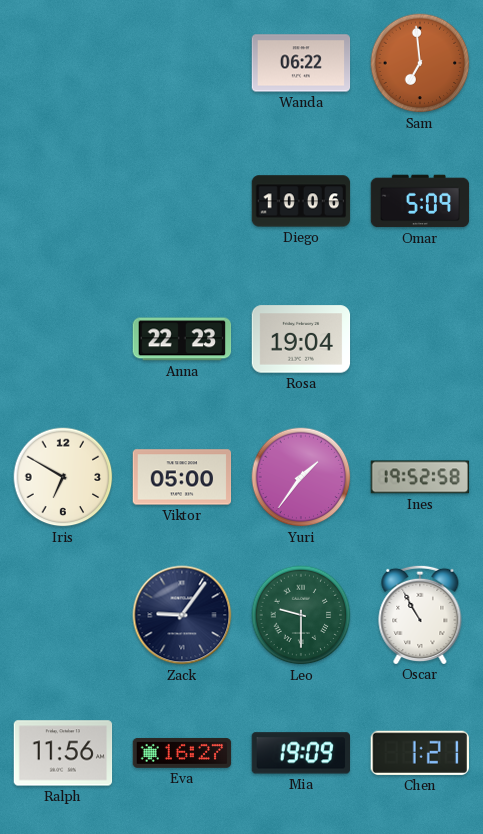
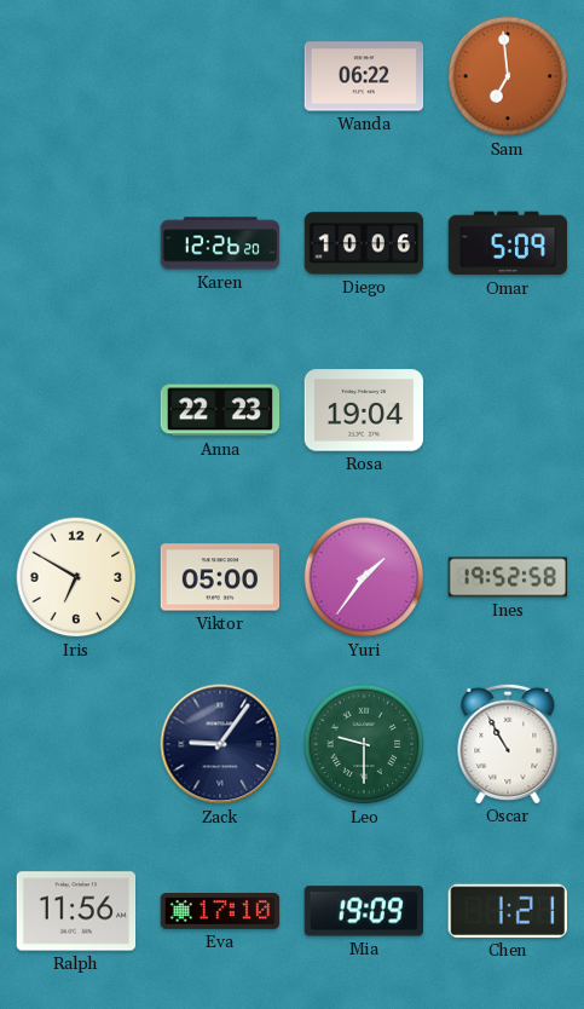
Karen: none -> 12:26 (220, 243)
Eva: 16:27 -> 17:10 (220, 911)
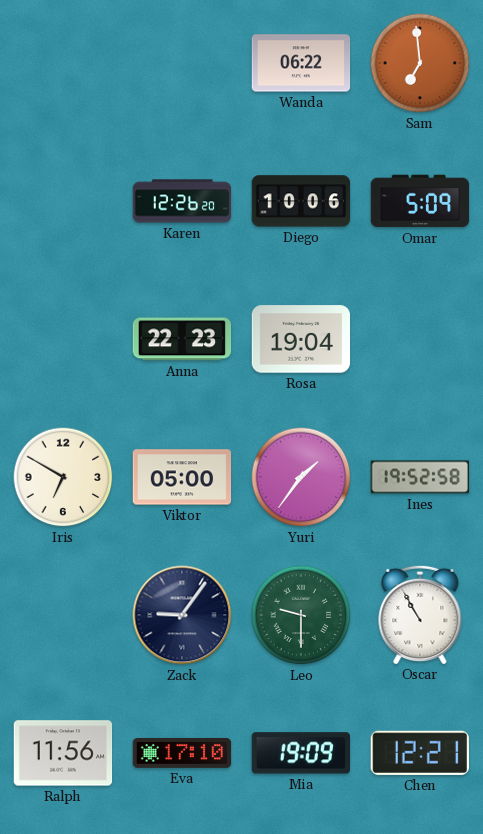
Chen: 1:21 -> 12:21 (420, 753)
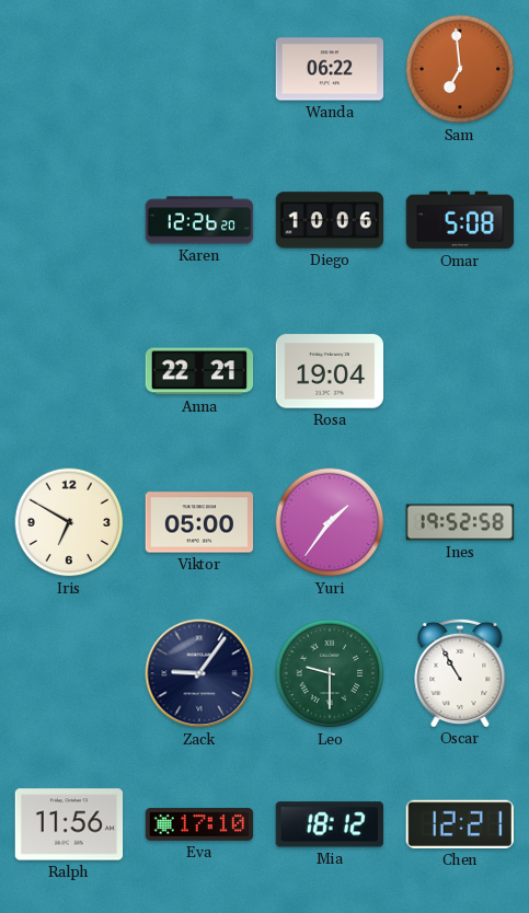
Omar: 5:09 -> 5:08 (460, 220)
Anna: 22:23 -> 22:21 (199, 371)
Mia: 19:09 -> 18:12 (329, 824)
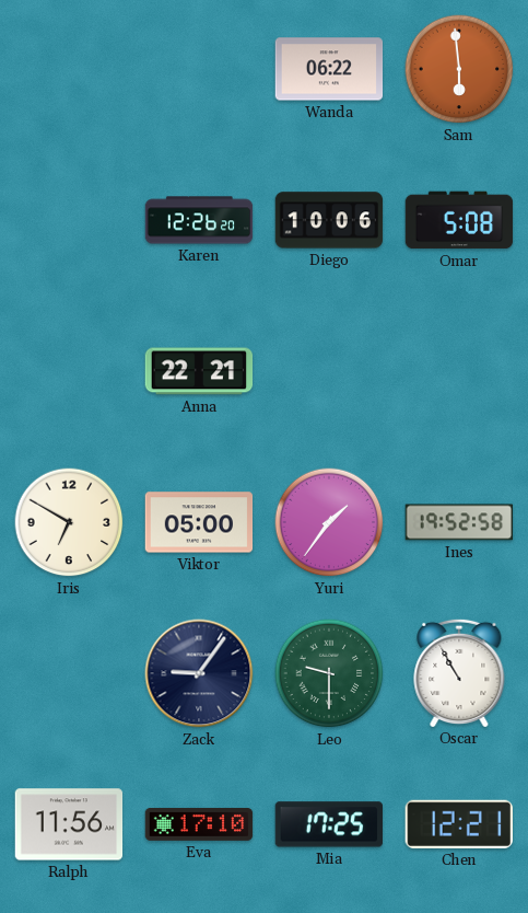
Sam: 6:59 -> 5:59 (459, 69)
Rosa: 19:04 -> none (330, 371)
Mia: 18:12 -> 17:25 (328, 824)
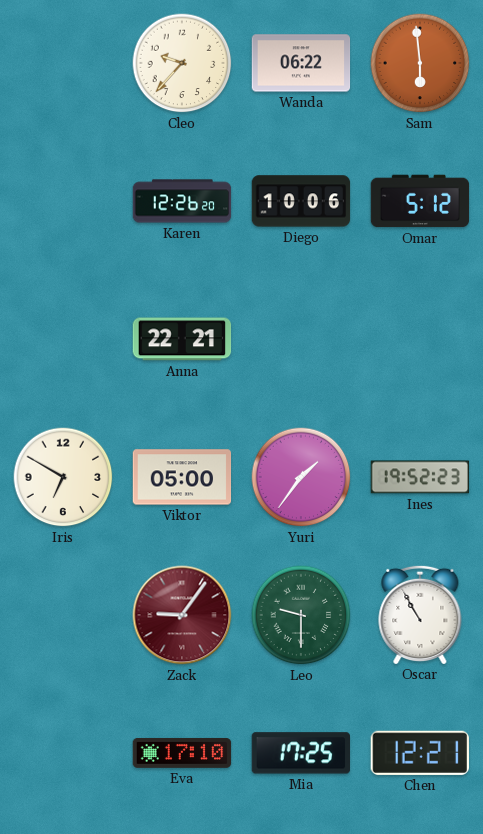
Cleo: none -> 9:37 (182, 63)
Omar: 5:08 -> 5:12 (420, 201)
Ines: 19:52:58 -> 19:52:23 (420, 477)
Zack dial: navy -> burgundy (182, 615)
Ralph: 11:56 -> none (69, 824)
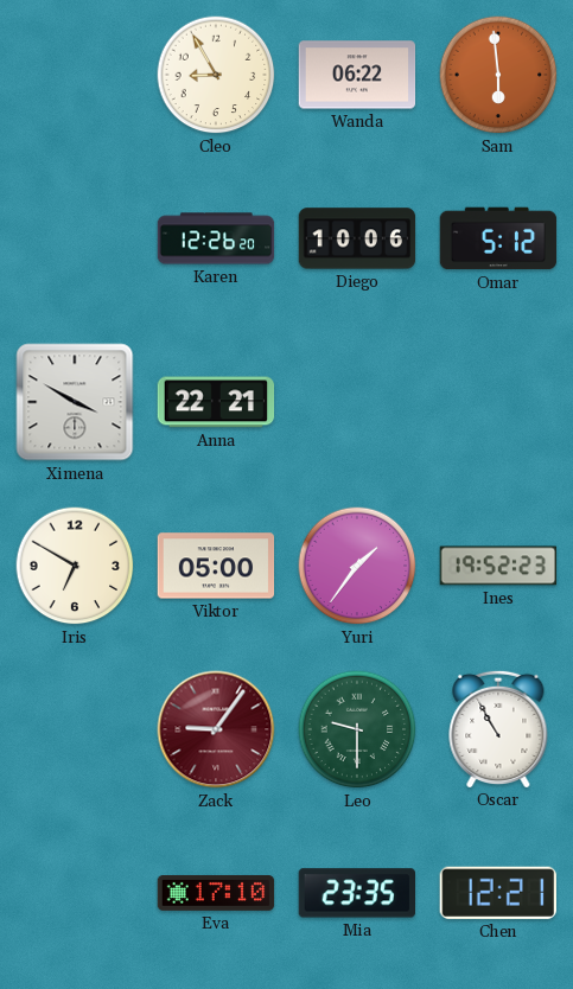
Cleo: 9:37 -> 8:55 (216, 75)
Ximena: none -> 3:50 (75, 402)
Mia: 17:25 -> 23:35 (356, 893)
